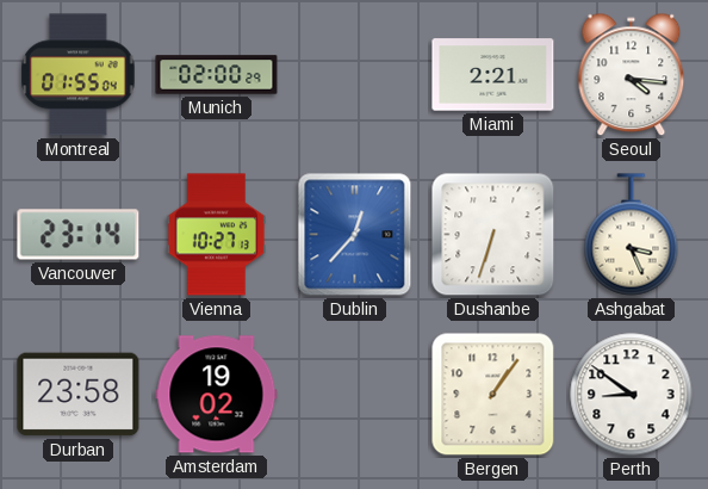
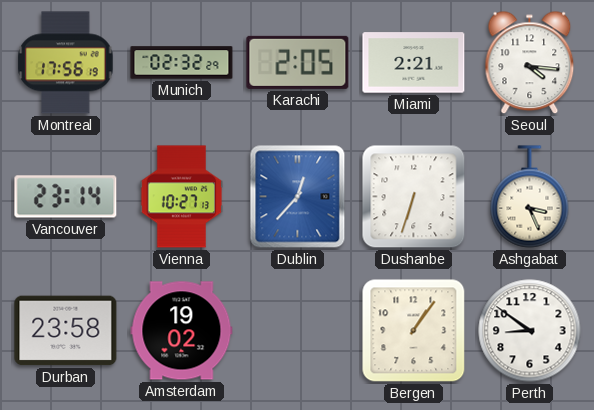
Montreal: 01:55 -> 17:56 (66, 63)
Munich: 02:00 -> 02:32 (182, 63)
Karachi: none -> 2:05 (298, 62)
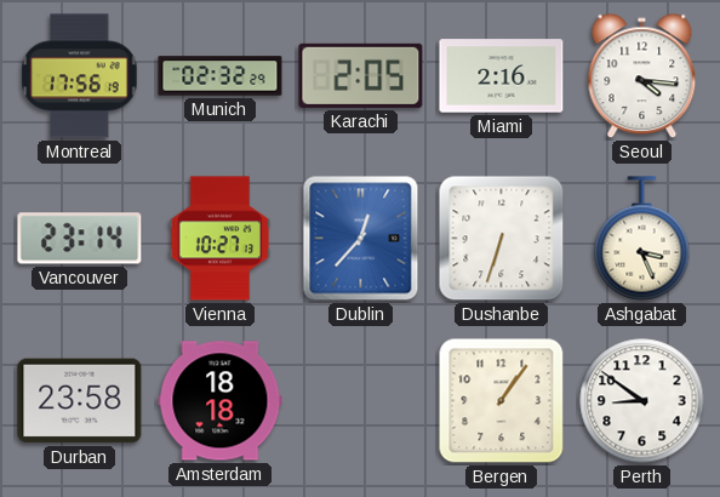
Miami: 2:21 -> 2:16 (502, 76)
Amsterdam: 19:02 -> 18:18 (221, 401)
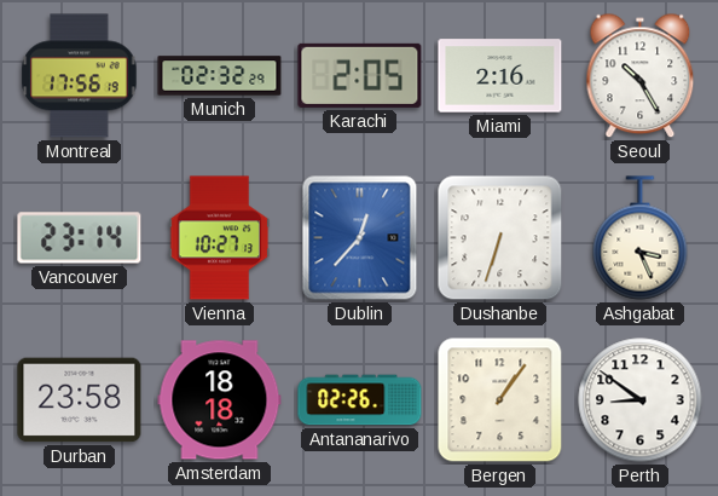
Seoul: 4:16 -> 10:25 (641, 76)
Antananarivo: none -> 02:26 (360, 400)
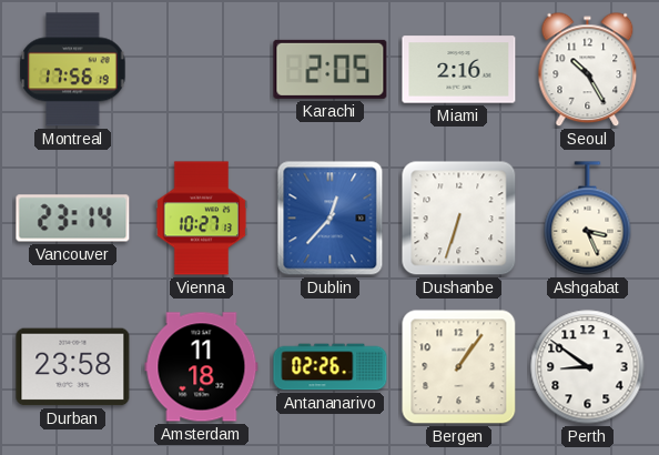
Munich: 02:32 -> none (220, 76)
Amsterdam: 18:18 -> 11:18 (202, 367)
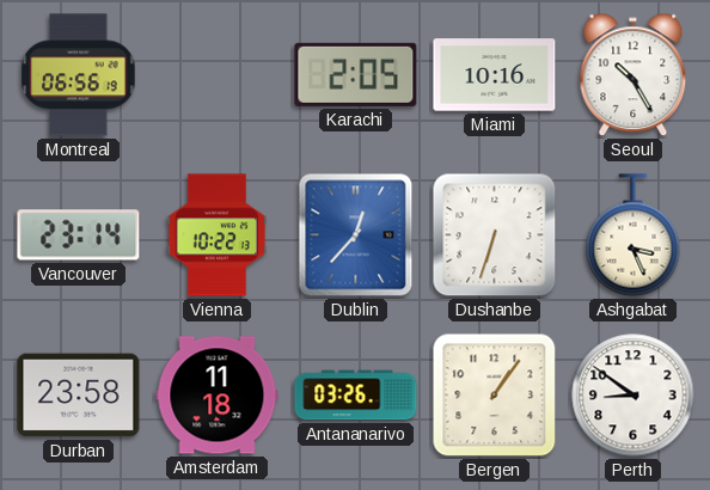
Montreal: 17:56 -> 06:56 (79, 75)
Miami: 2:16 -> 10:16 (495, 75)
Vienna: 10:27 -> 10:22 (218, 235)
Antananarivo: 02:26 -> 03:26 (356, 396)
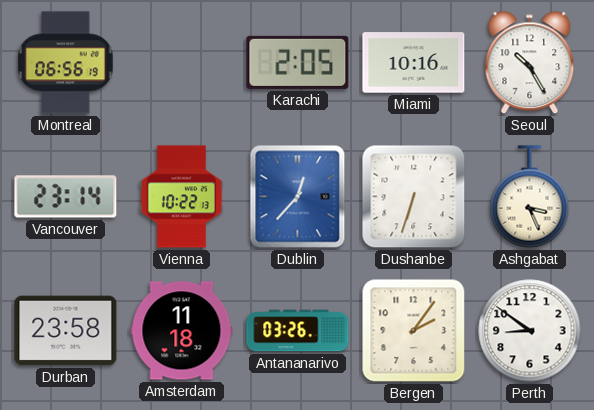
Bergen: 1:06 -> 2:06 (414, 331)
